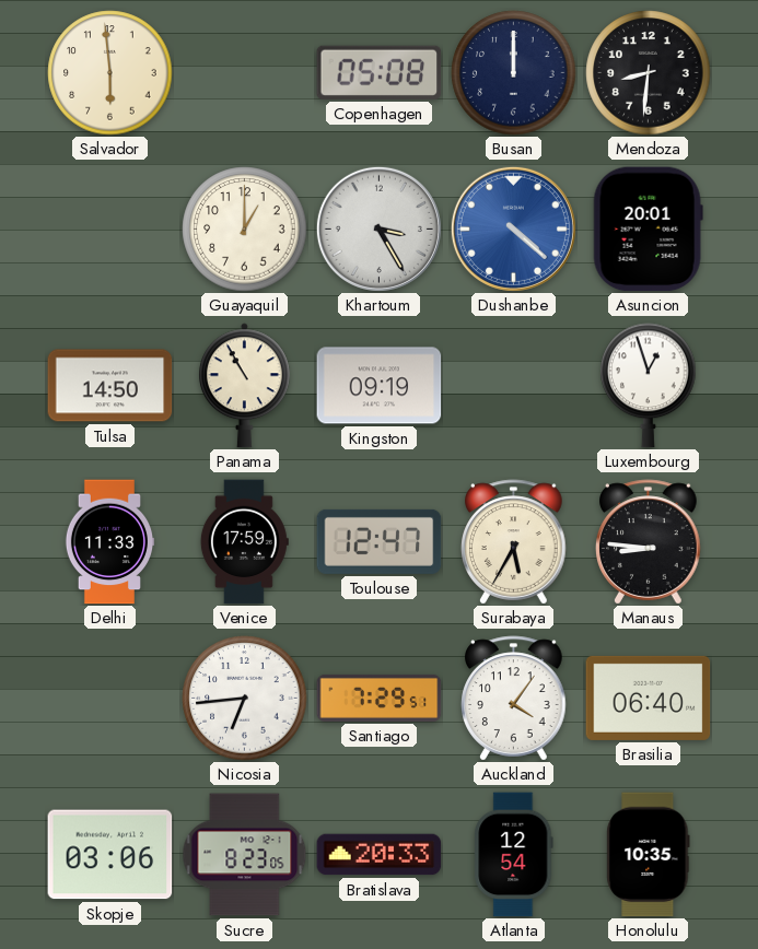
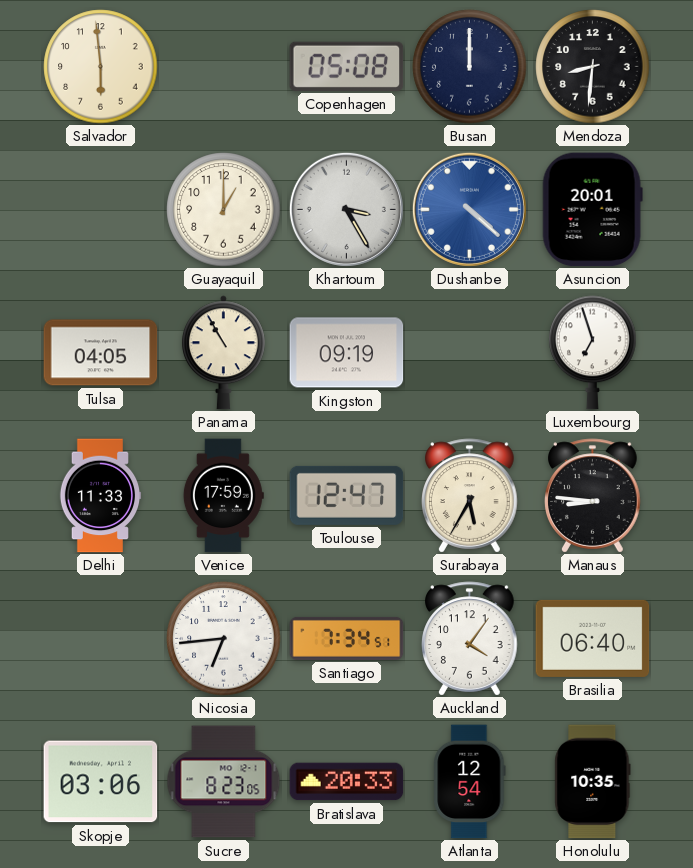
Tulsa: 14:50 -> 04:05 (101, 353)
Luxembourg: 12:57 -> 6:57 (593, 353)
Santiago: 7:29 -> 7:34 (347, 638)
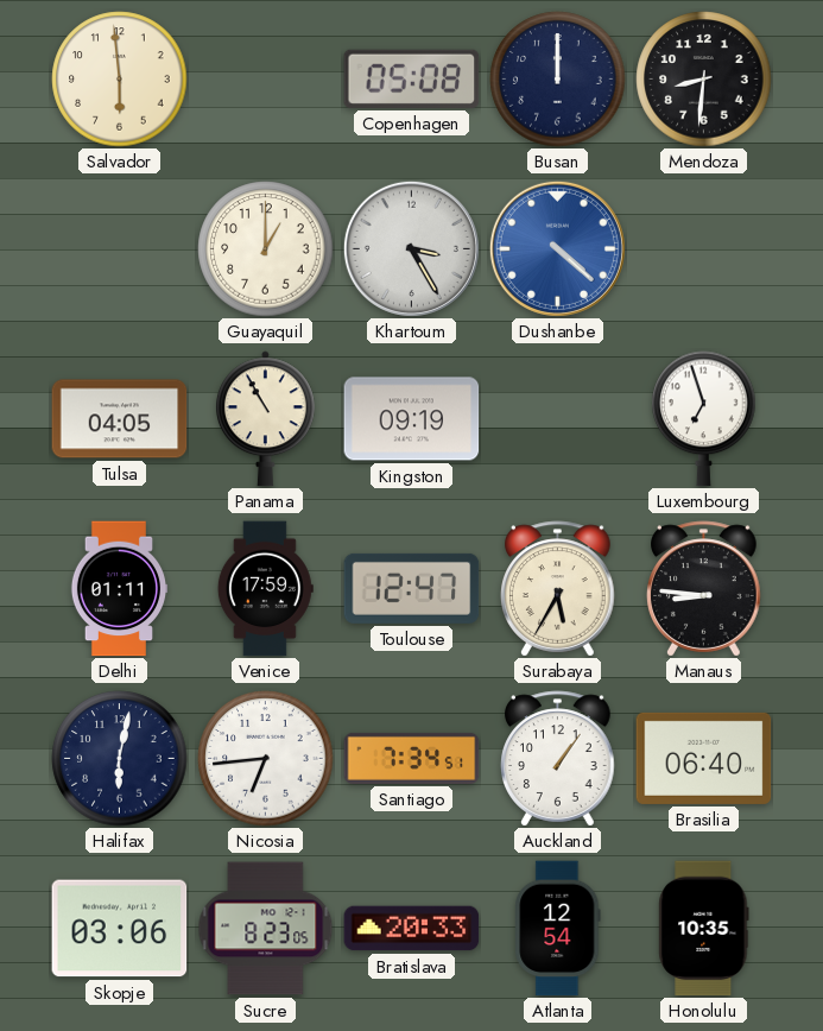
Asuncion: 20:01 -> none (592, 210)
Delhi: 11:33 -> 01:11 (119, 589)
Halifax: none -> 6:02 (120, 759)
Auckland: 4:06 -> 1:06 (558, 759)
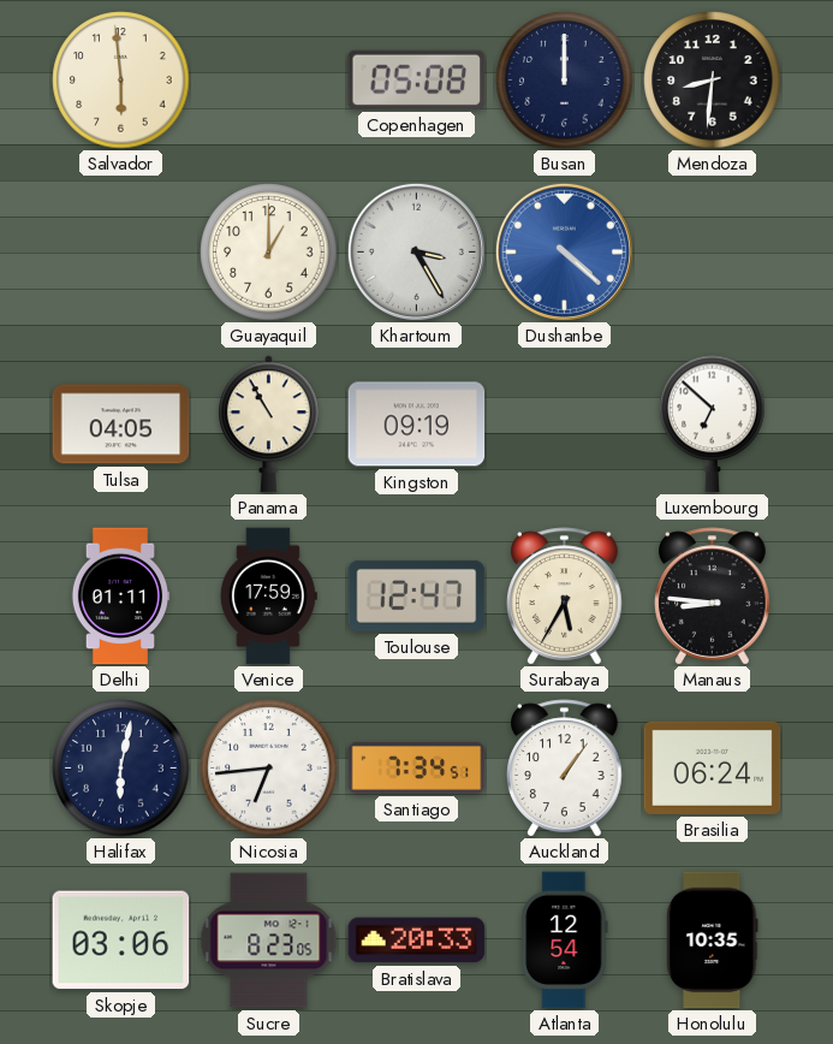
Luxembourg: 6:57 -> 6:52 (713, 425)
Brasilia: 06:40 -> 06:24 (713, 767)
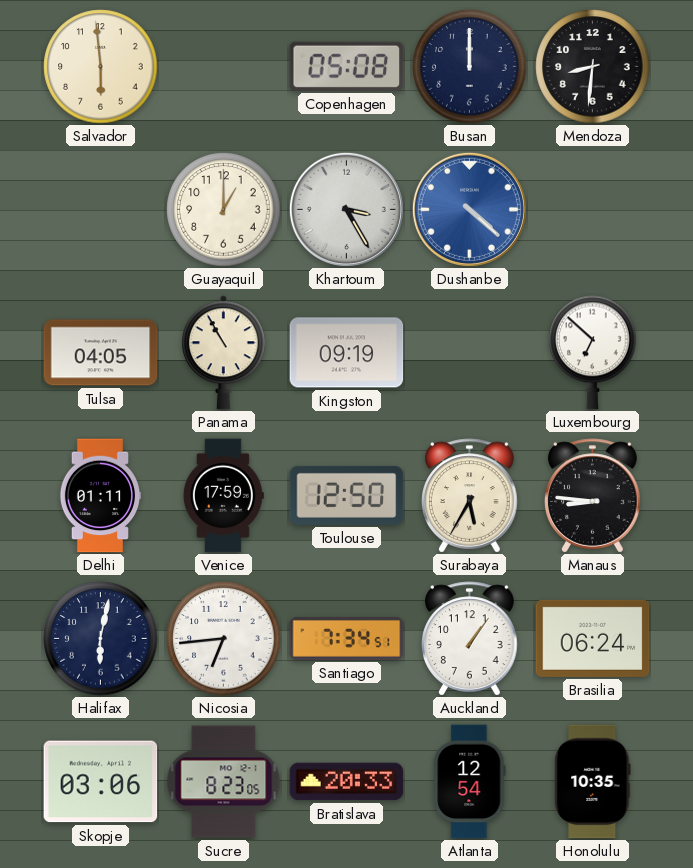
Toulouse: 12:47 -> 12:50 (347, 495)
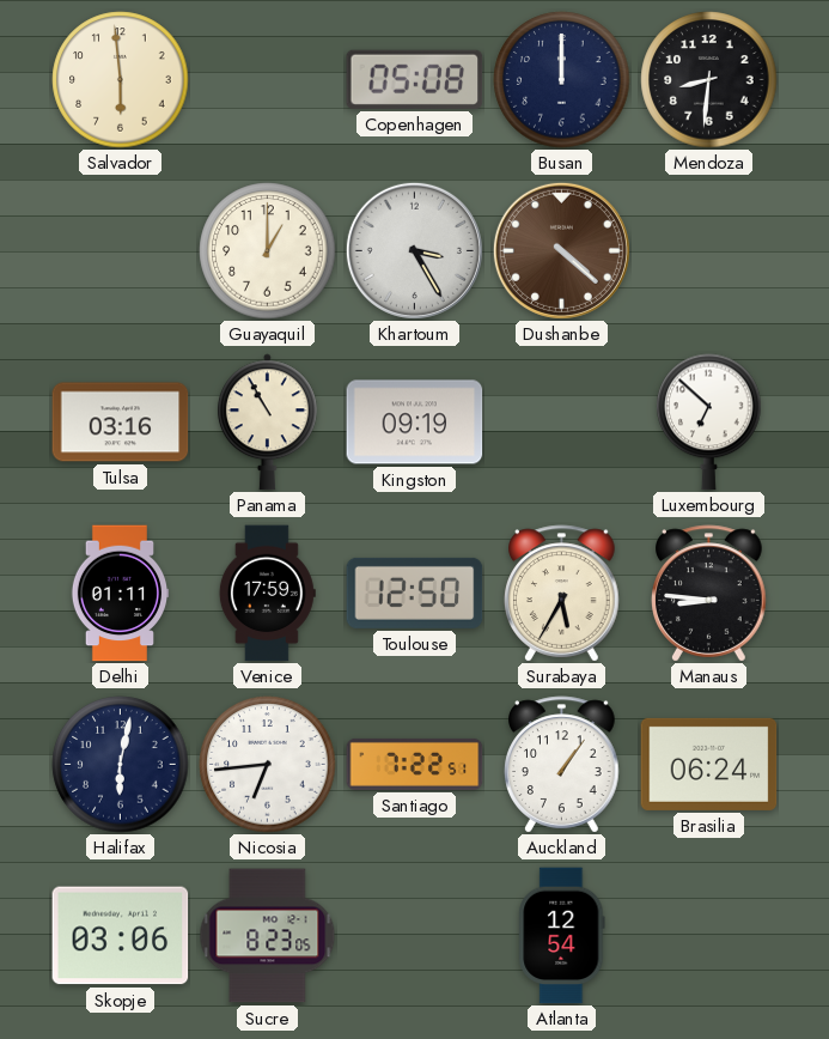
Dushanbe dial: blue -> brown (561, 250)
Tulsa: 04:05 -> 03:16 (121, 423)
Santiago: 7:34 -> 7:22 (415, 764)
Bratislava: 20:33 -> none (347, 782)
Honolulu: 10:35 -> none (593, 782)
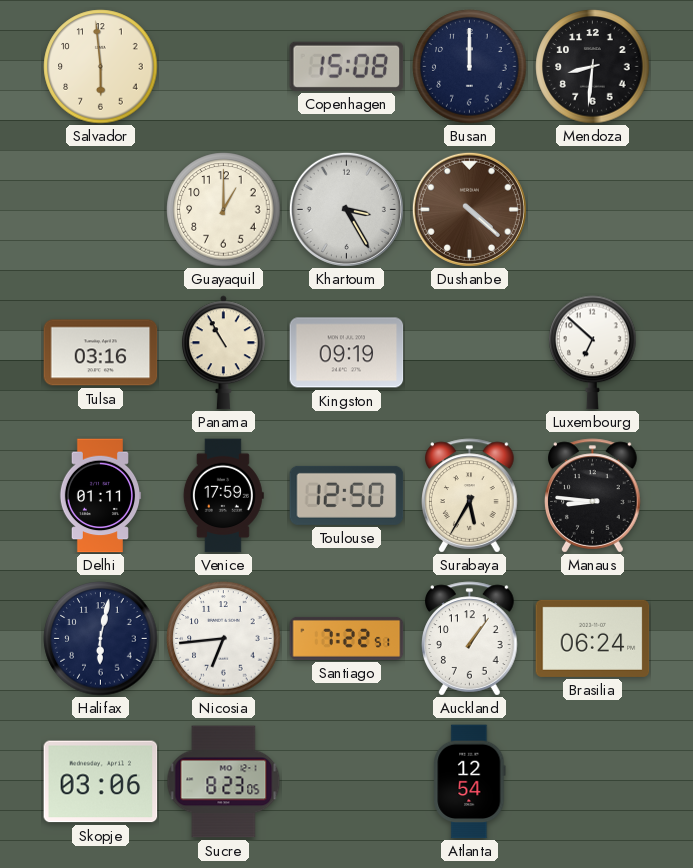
Copenhagen: 05:08 -> 15:08 (347, 66)
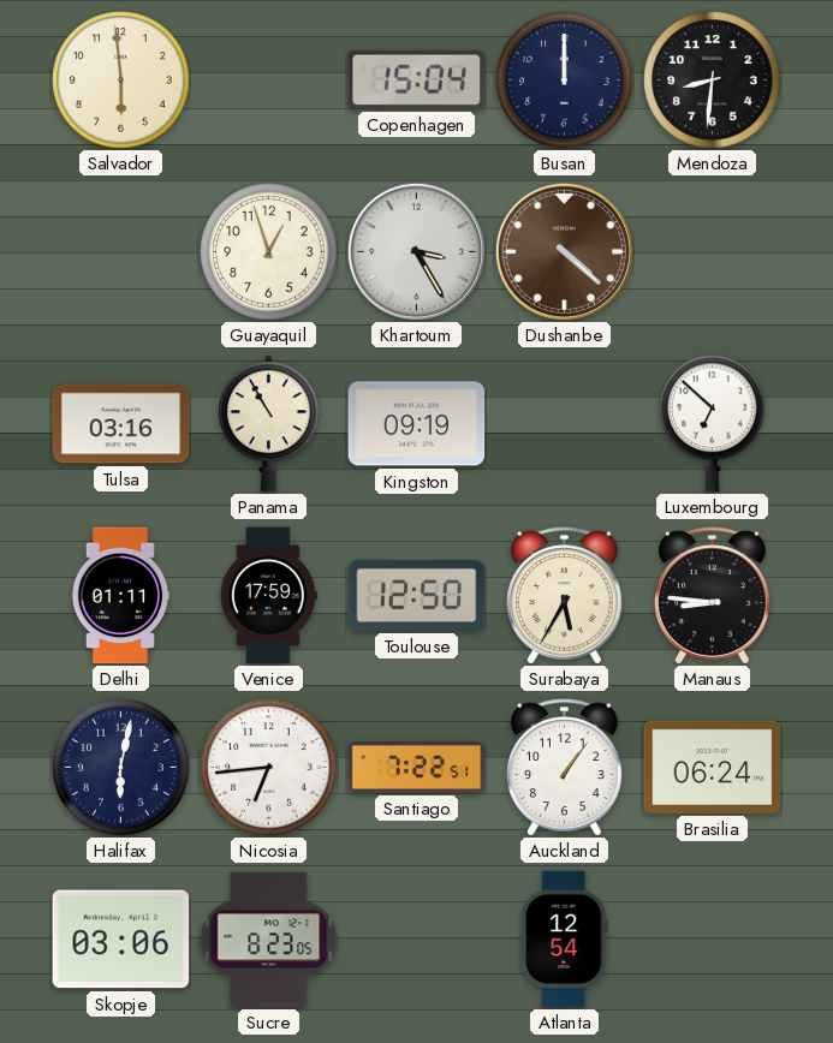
Copenhagen: 15:08 -> 15:04 (417, 79)
Guayaquil: 1:00 -> 12:57 (269, 252)
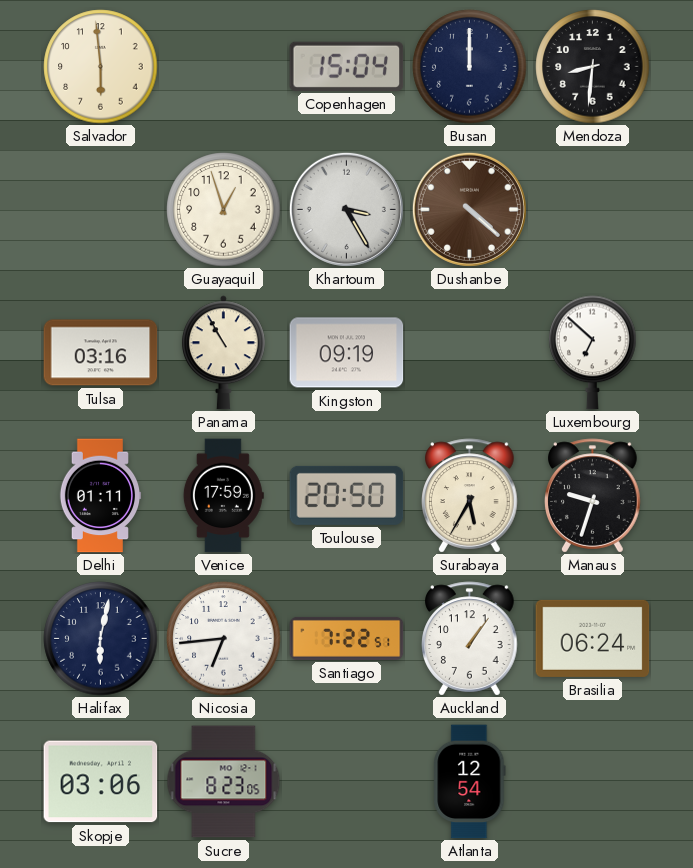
Toulouse: 12:50 -> 20:50 (347, 495)
Manaus: 8:46 -> 9:33 (593, 496)
